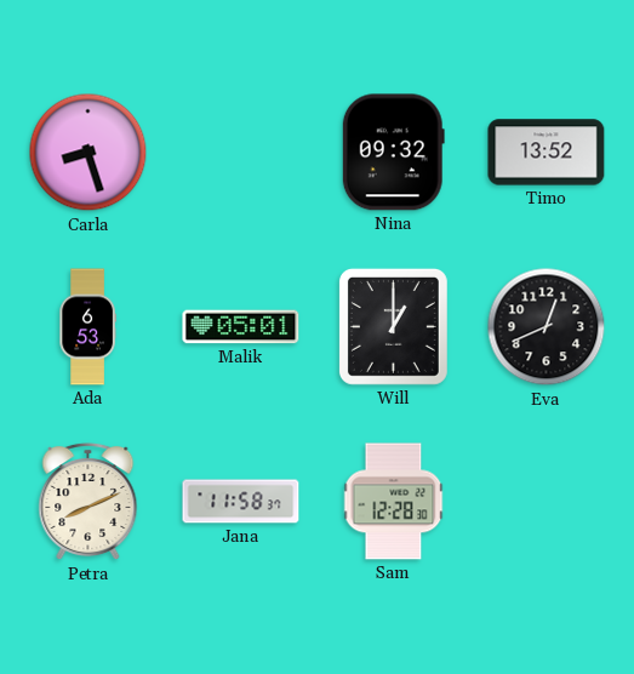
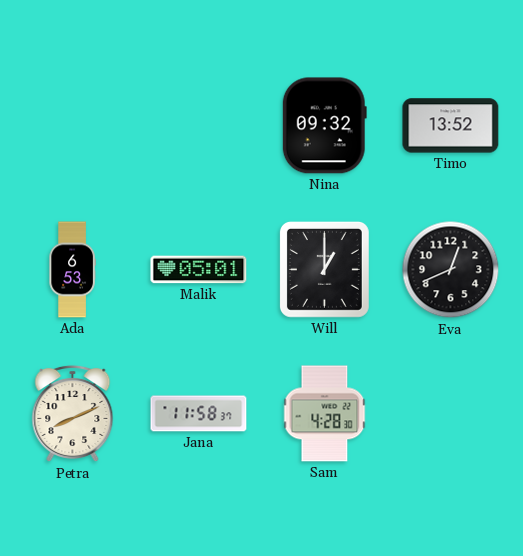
Carla: 8:27 -> none (88, 153)
Sam: 12:28 -> 4:28 (325, 414)
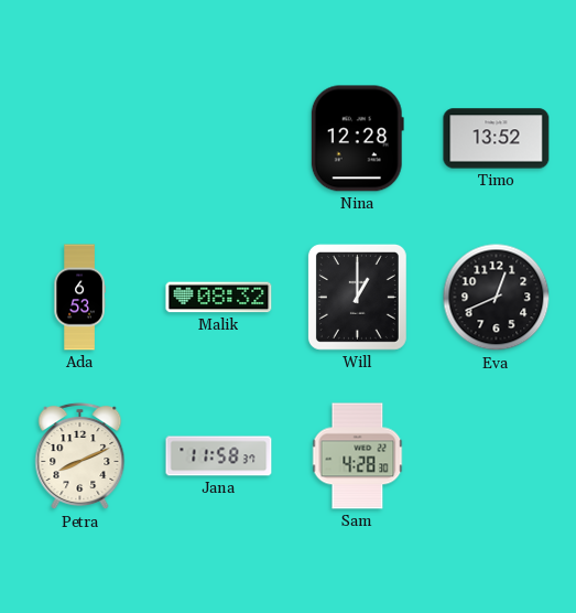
Nina: 09:32 -> 12:28 (357, 139)
Malik: 05:01 -> 08:32 (219, 298)
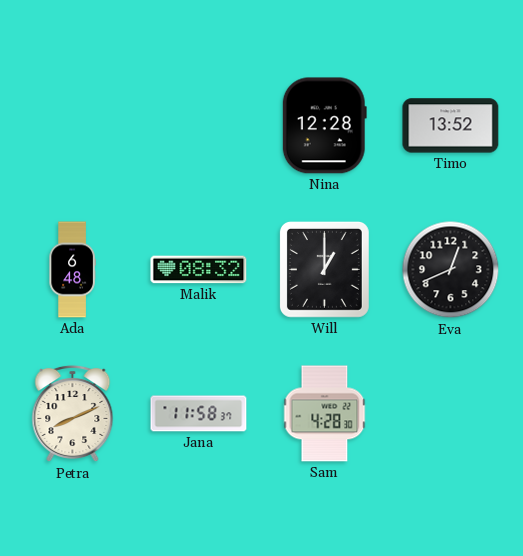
Ada: 6:53 -> 6:48 (72, 270)
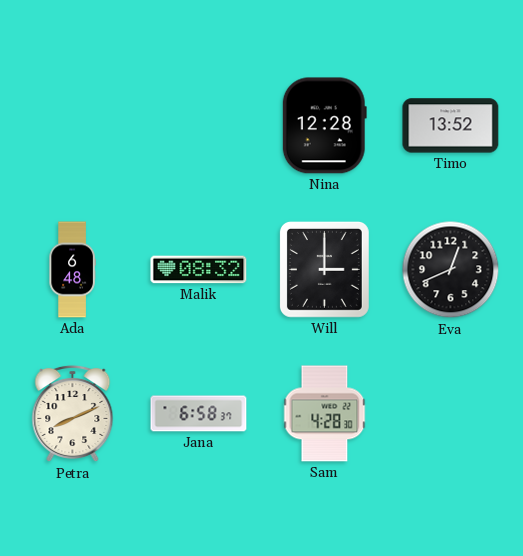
Will: 1:00 -> 3:00 (324, 269)
Jana: 11:58 -> 6:58 (199, 414)
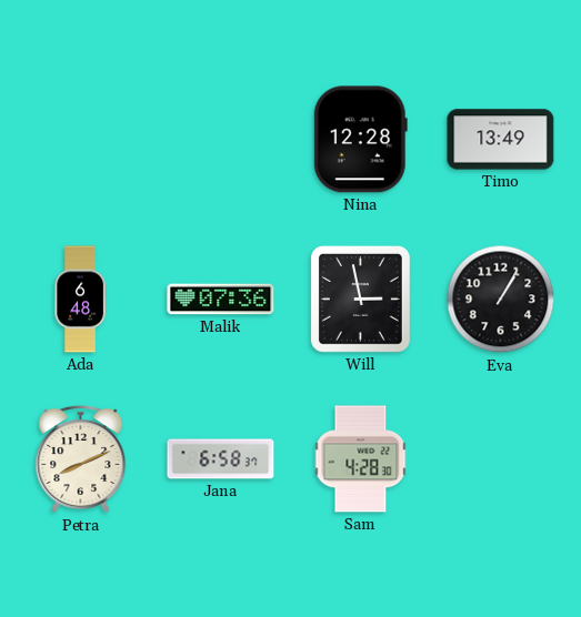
Timo: 13:52 -> 13:49 (501, 140)
Malik: 08:32 -> 07:36 (221, 300)
Will: 3:00 -> 2:58 (360, 299)
Eva: 12:41 -> 1:05 (501, 300)
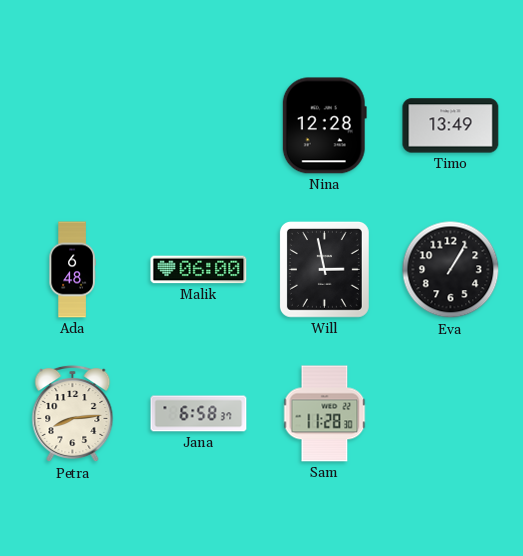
Malik: 07:36 -> 06:00 (199, 270)
Petra: 8:11 -> 8:14 (73, 414)
Sam: 4:28 -> 11:28 (325, 414)
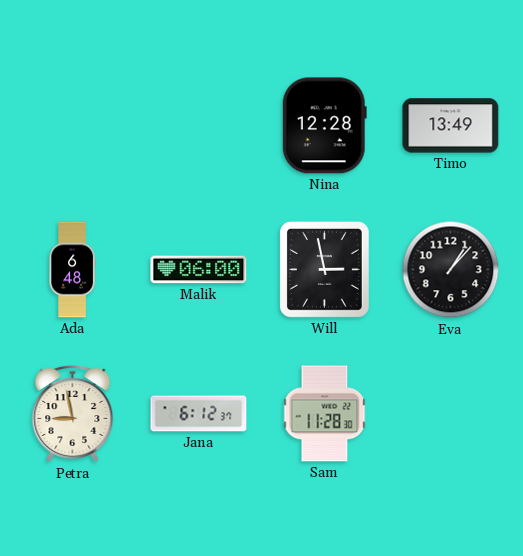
Eva: 1:05 -> 1:07 (451, 270)
Petra: 8:14 -> 8:58 (73, 414)
Jana: 6:58 -> 6:12 (199, 414)
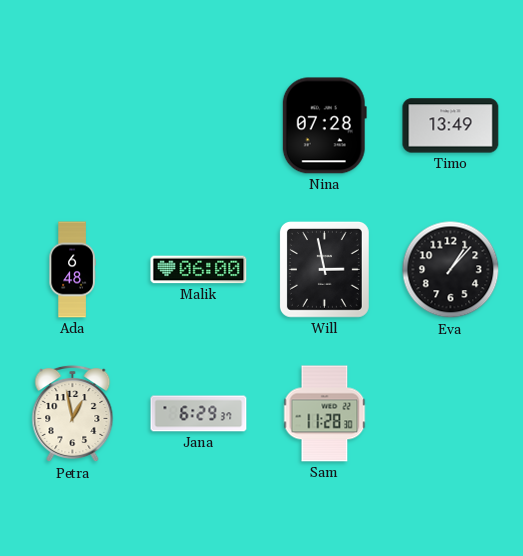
Nina: 12:28 -> 07:28 (324, 126)
Petra: 8:58 -> 12:58 (73, 414)
Jana: 6:12 -> 6:29 (199, 414)
